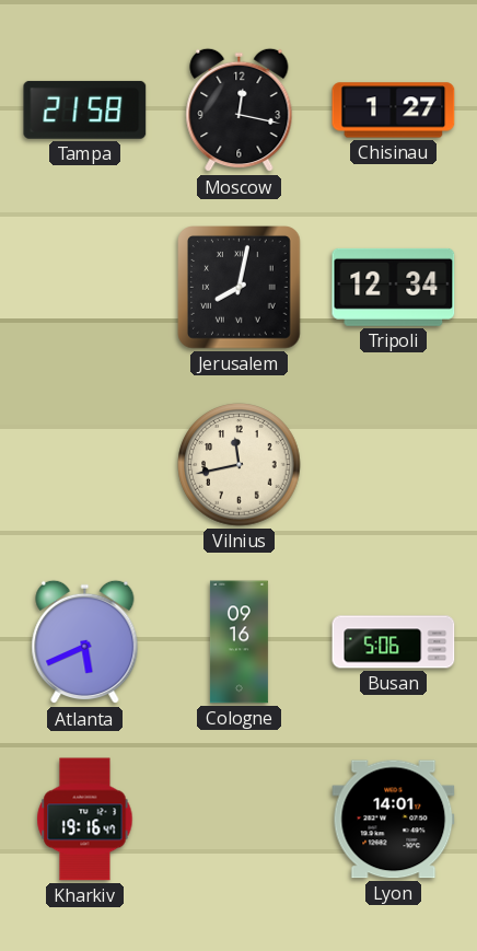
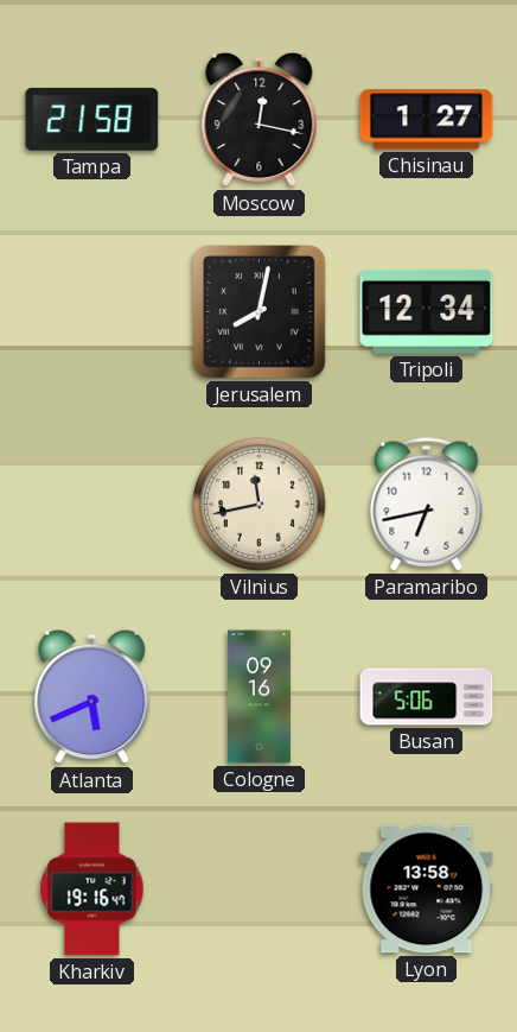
Paramaribo: none -> 6:43 (427, 505)
Lyon: 14:01 -> 13:58 (427, 889)
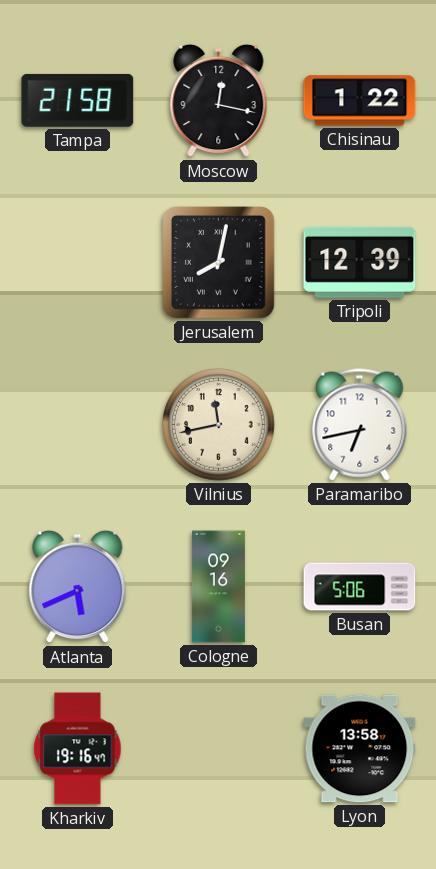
Chisinau: 1:27 -> 1:22 (360, 101)
Tripoli: 12:34 -> 12:39 (360, 262)
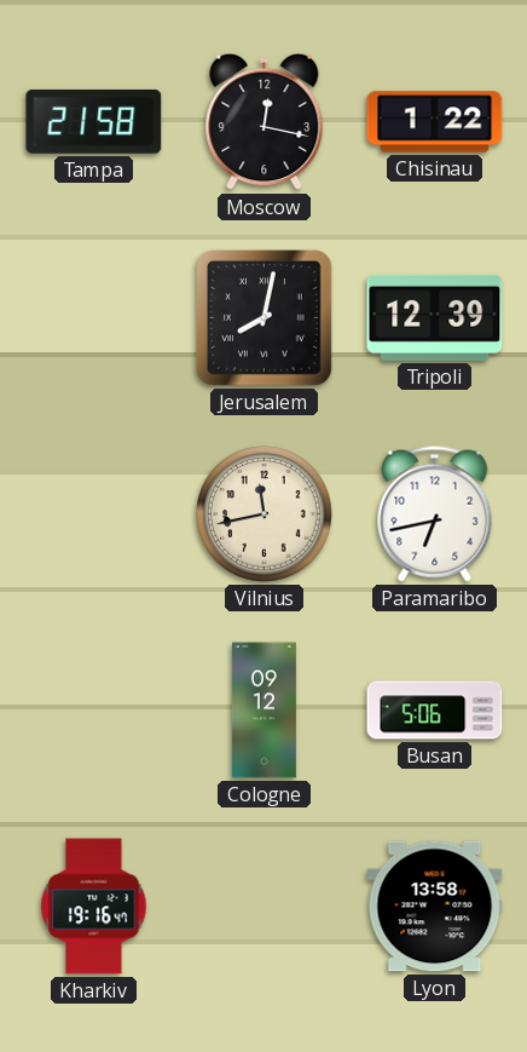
Atlanta: 5:41 -> none (78, 587)
Cologne: 09:16 -> 09:12 (263, 711)
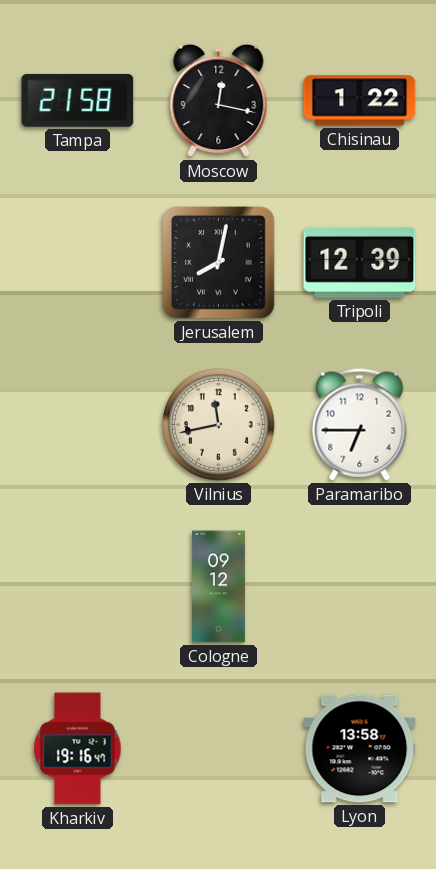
Paramaribo: 6:43 -> 6:45 (360, 425)
Busan: 5:06 -> none (435, 711)
